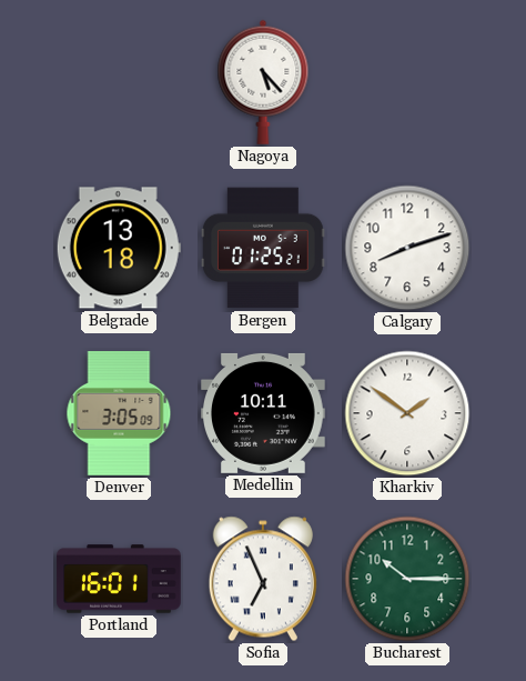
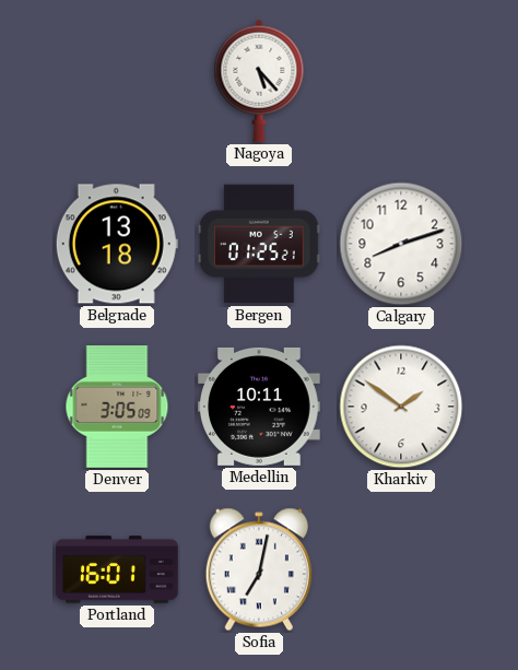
Sofia: 6:56 -> 7:02 (259, 569)
Bucharest: 10:15 -> none (407, 579)
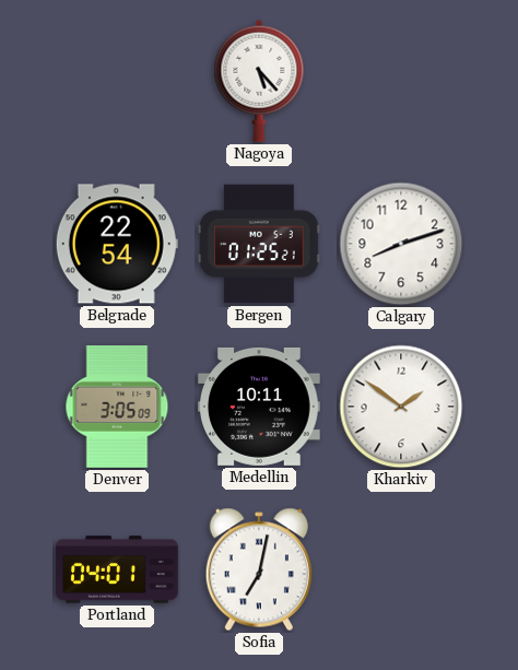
Belgrade: 13:18 -> 22:54 (117, 244)
Portland: 16:01 -> 04:01 (117, 569)
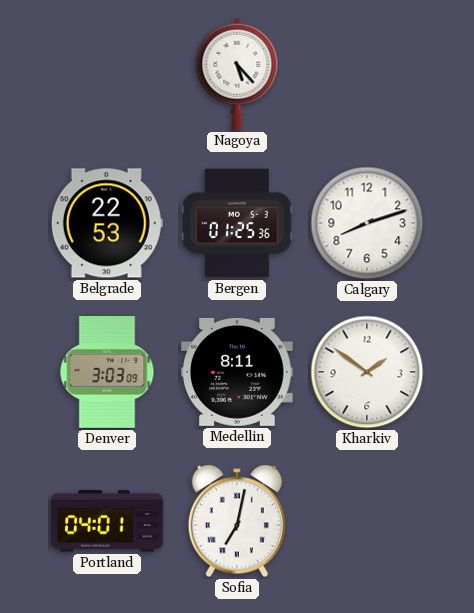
Belgrade: 22:54 -> 22:53 (107, 223)
Bergen: 01:25:21 -> 01:25:36 (237, 223)
Denver: 3:05 -> 3:03 (107, 373)
Medellin: 10:11 -> 8:11 (238, 372)
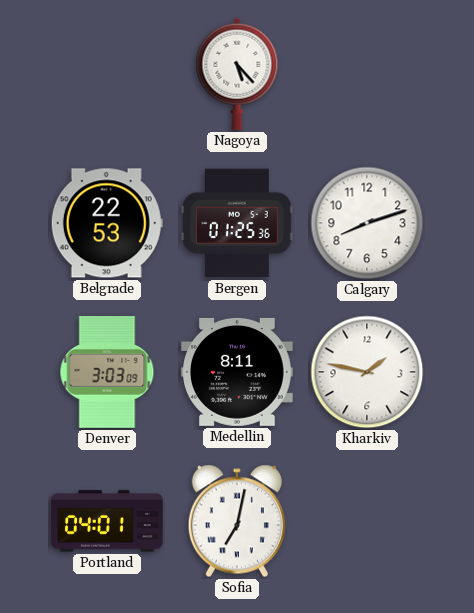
Kharkiv: 1:51 -> 1:47 (367, 372)
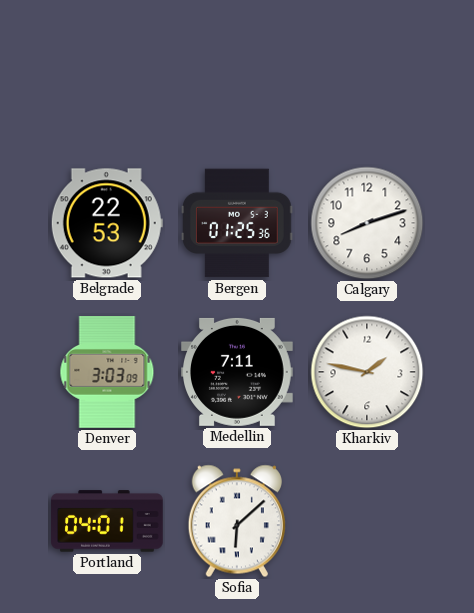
Nagoya: 5:23 -> none (237, 74)
Medellin: 8:11 -> 7:11 (238, 372)
Sofia: 7:02 -> 6:08 (237, 521)
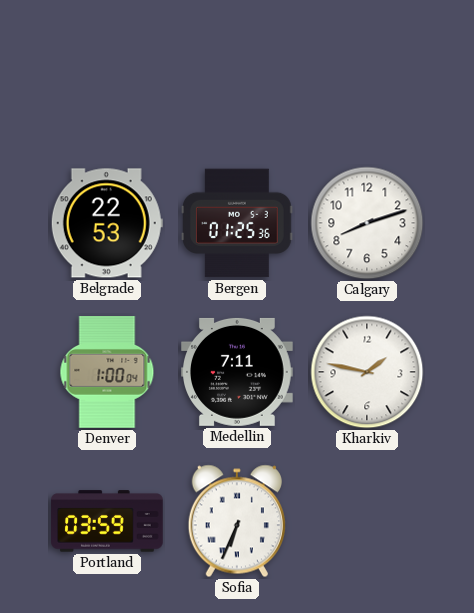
Denver: 3:03 -> 1:00 (107, 373)
Portland: 04:01 -> 03:59 (107, 521)
Sofia: 6:08 -> 6:34 (237, 521)
